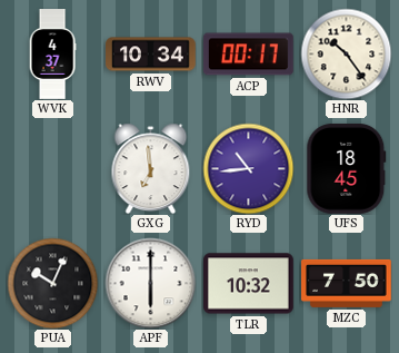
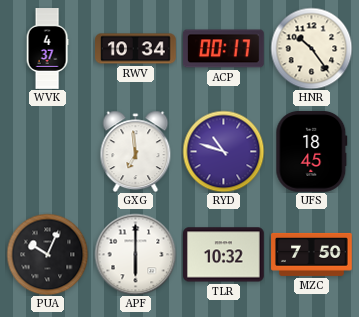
RYD: 10:44 -> 10:48 (223, 151)
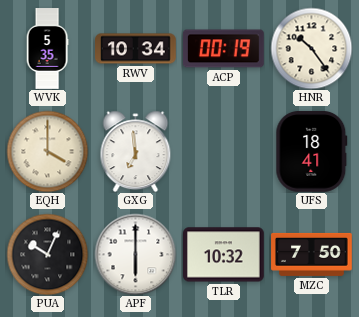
WVK: 4:37 -> 5:35 (47, 49)
ACP: 00:17 -> 00:19 (224, 49)
EQH: none -> 4:00 (47, 151)
RYD: 10:48 -> none (223, 151)
UFS: 18:45 -> 18:41 (312, 152)
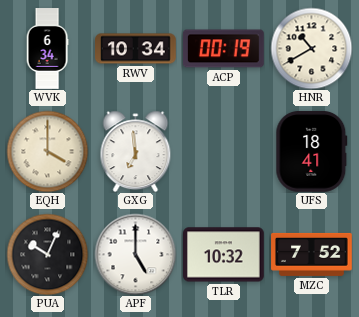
WVK: 5:35 -> 6:34 (47, 49)
HNR: 10:24 -> 10:40 (311, 48)
APF: 6:00 -> 5:00 (135, 254)
MZC: 7:50 -> 7:52 (312, 254)
